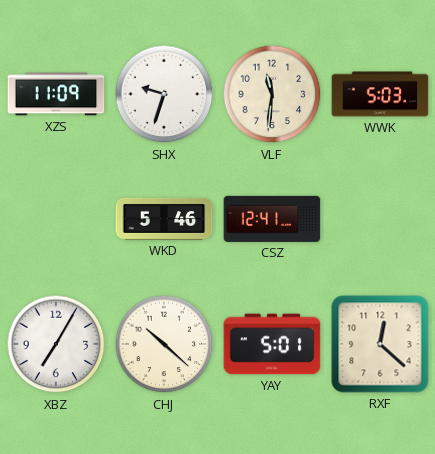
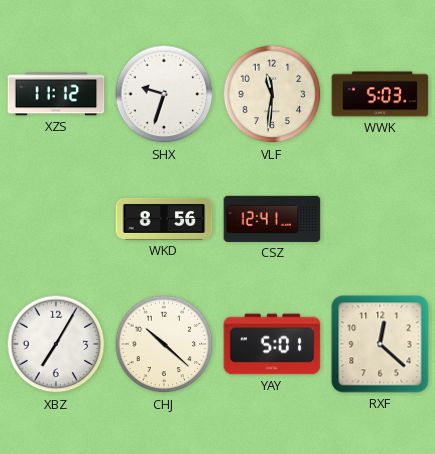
XZS: 11:09 -> 11:12 (56, 94)
WKD: 5:46 -> 8:56 (164, 219)
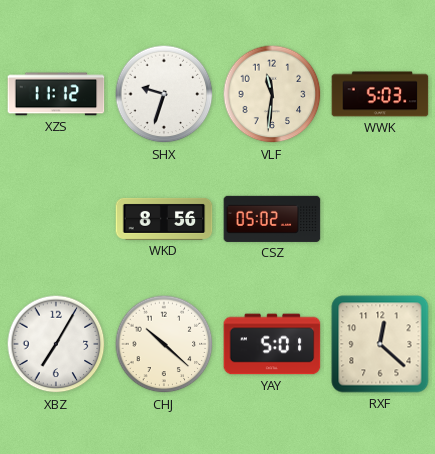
CSZ: 12:41 -> 05:02 (272, 219)
